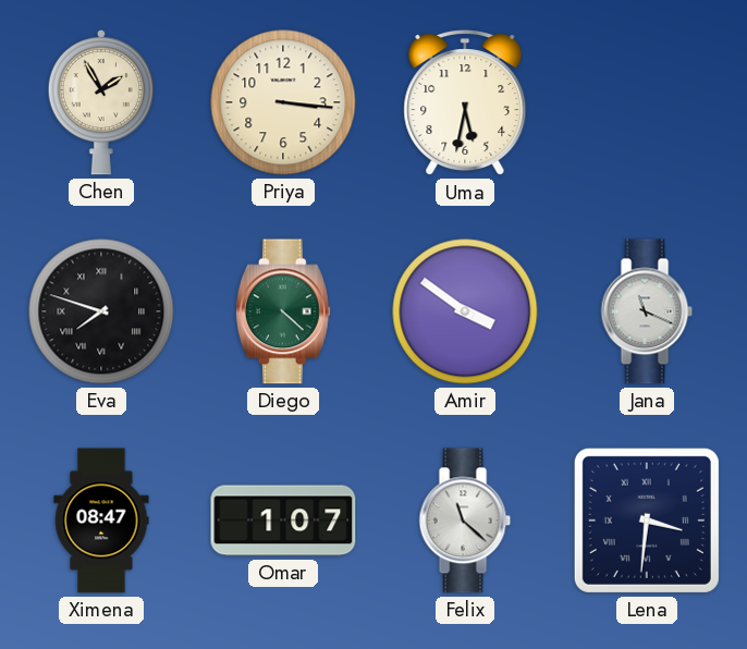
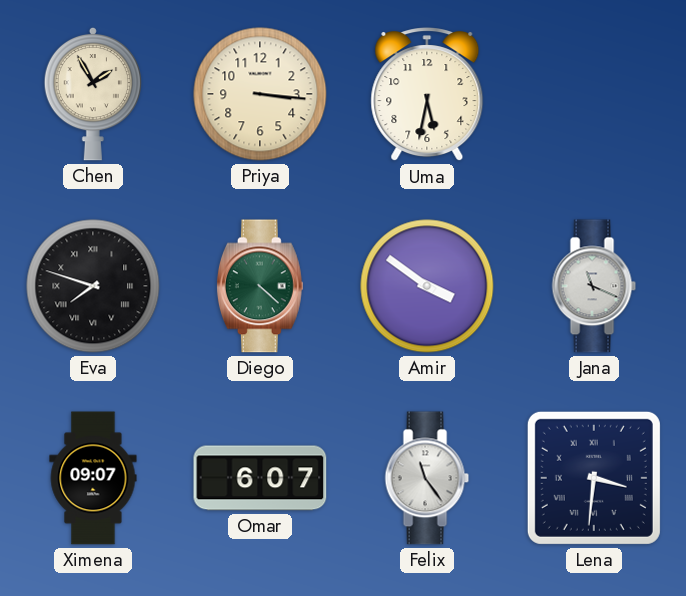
Ximena: 08:47 -> 09:07 (93, 478)
Omar: 1:07 -> 6:07 (260, 478)
Felix: 11:22 -> 11:24 (427, 478)
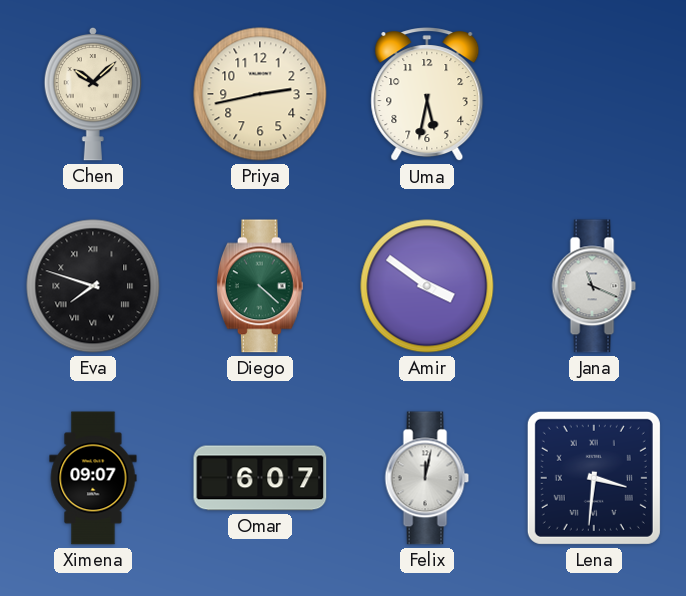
Chen: 1:55 -> 10:08 (93, 94)
Priya: 3:16 -> 2:43 (260, 94)
Felix: 11:24 -> 12:02 (427, 478)
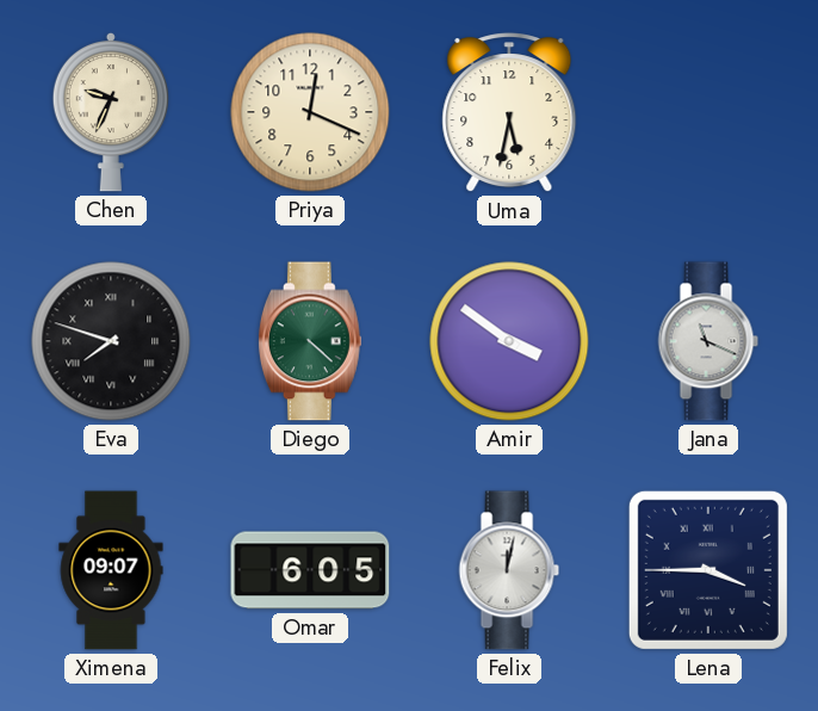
Chen: 10:08 -> 9:34 (111, 112)
Priya: 2:43 -> 12:19 (310, 112)
Omar: 6:07 -> 6:05 (310, 570)
Lena: 3:31 -> 3:45 (708, 570)
